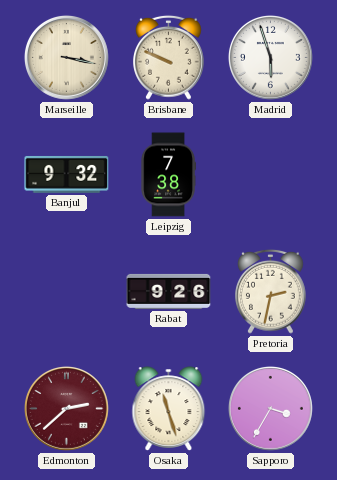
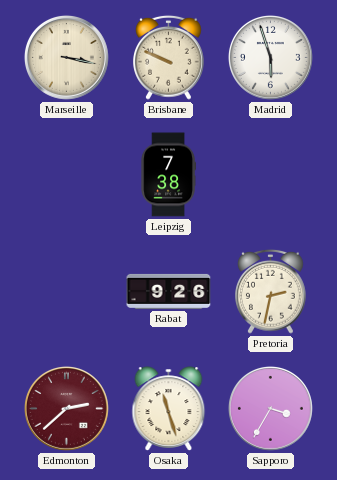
Banjul: 9:32 -> none (67, 174)
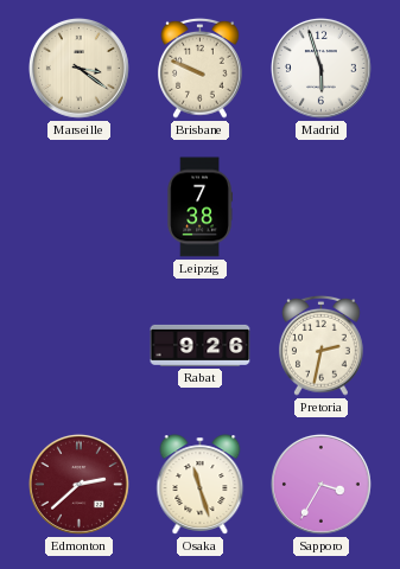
Marseille: 3:17 -> 3:21 (78, 68)
